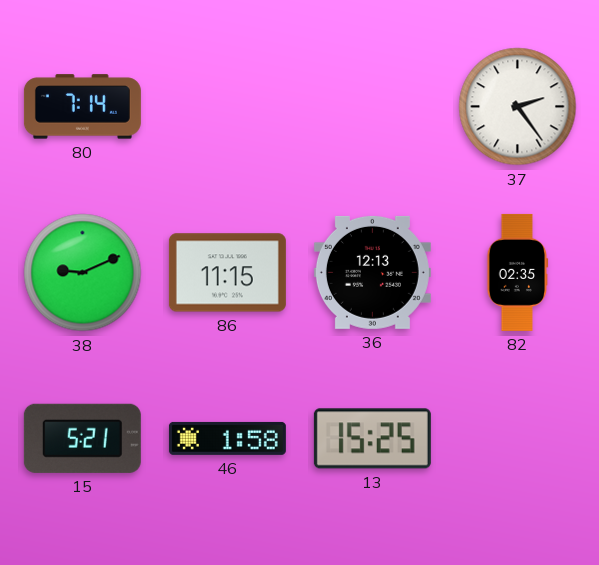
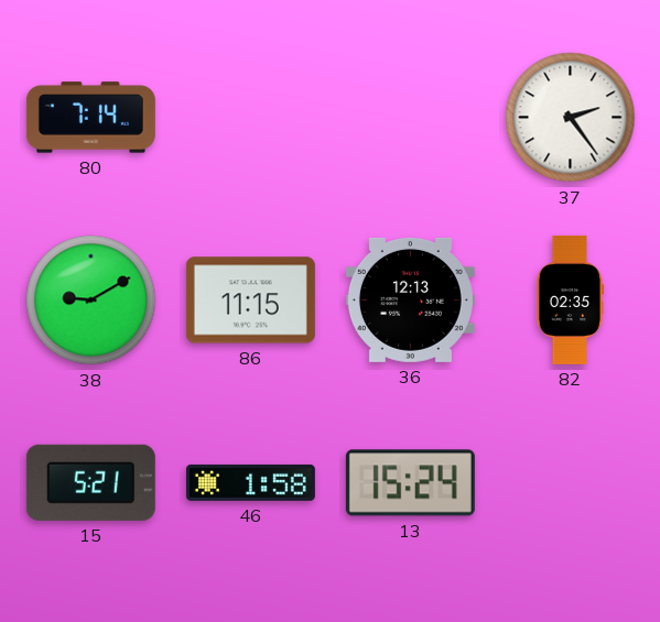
38: 9:11 -> 9:10 (91, 301)
13: 15:25 -> 15:24 (410, 483)
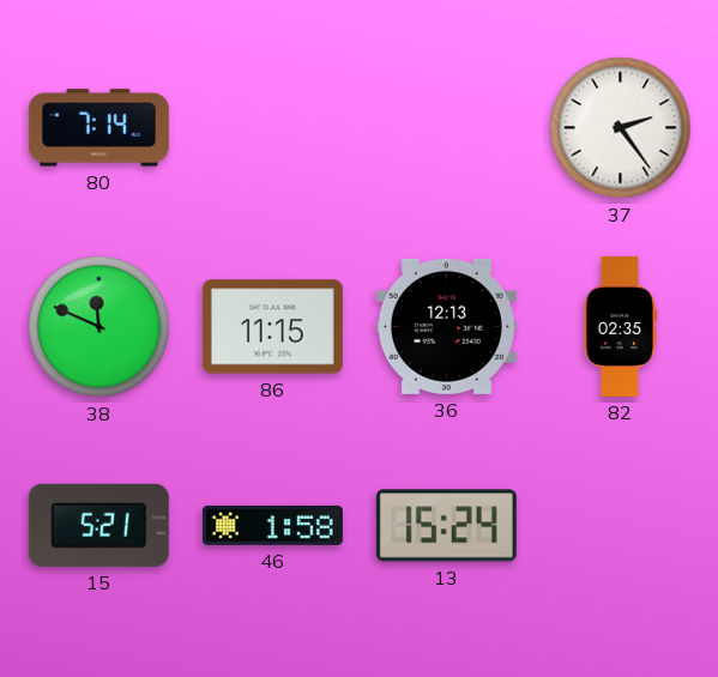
38: 9:10 -> 11:49 (99, 327)
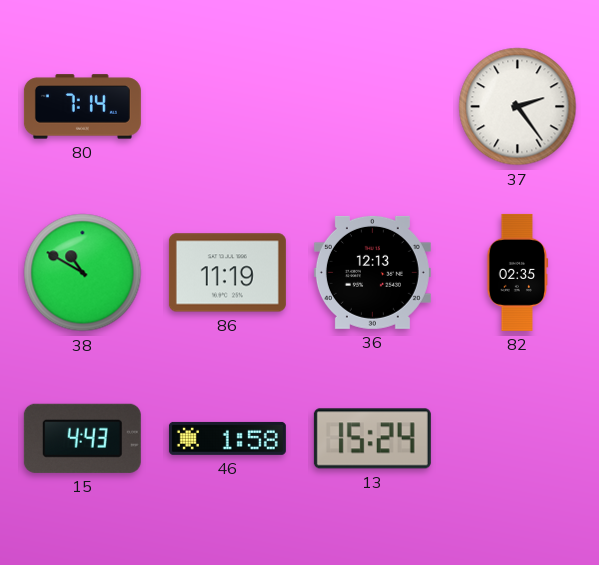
38: 11:49 -> 10:50 (83, 273)
86: 11:15 -> 11:19 (227, 273)
15: 5:21 -> 4:43 (82, 438)
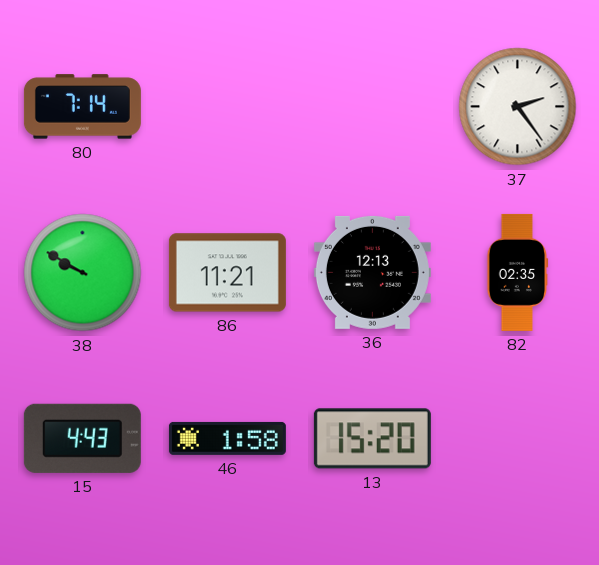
38: 10:50 -> 9:50 (83, 273)
86: 11:19 -> 11:21 (227, 273)
13: 15:24 -> 15:20 (372, 439)
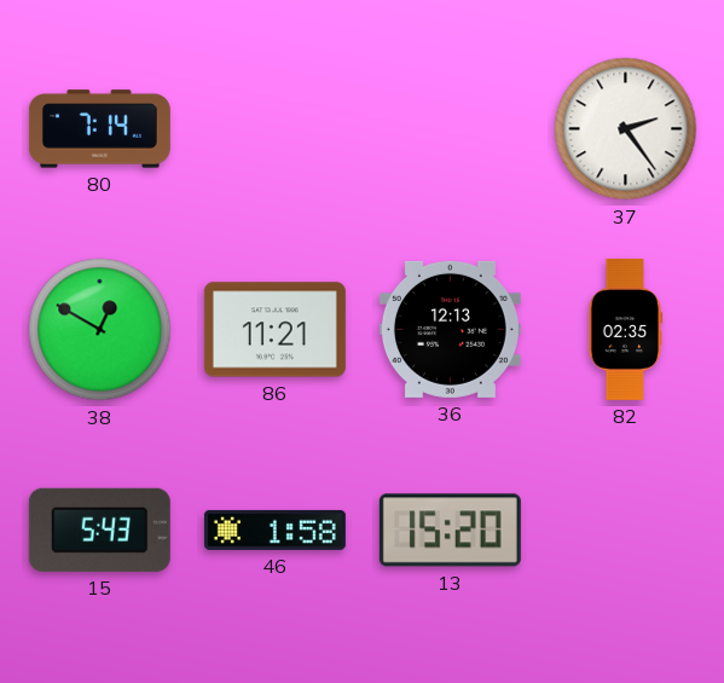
38: 9:50 -> 12:50 (100, 330)
15: 4:43 -> 5:43 (99, 529)
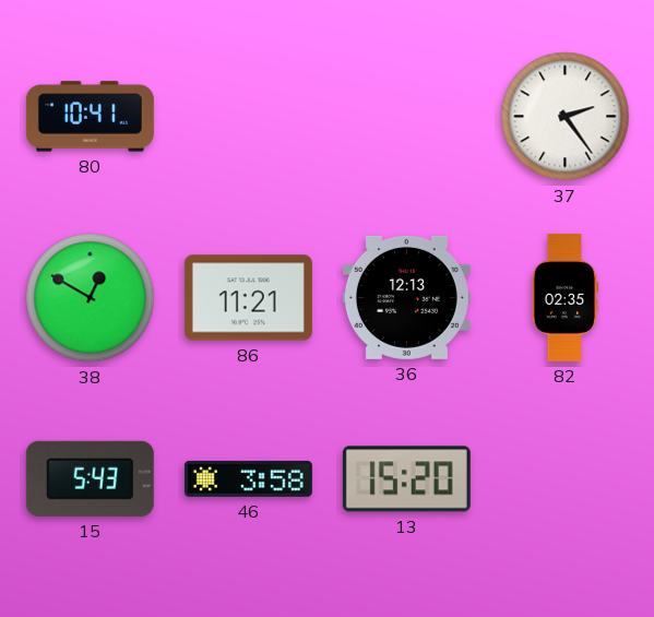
80: 7:14 -> 10:41 (90, 117)
46: 1:58 -> 3:58 (248, 478)
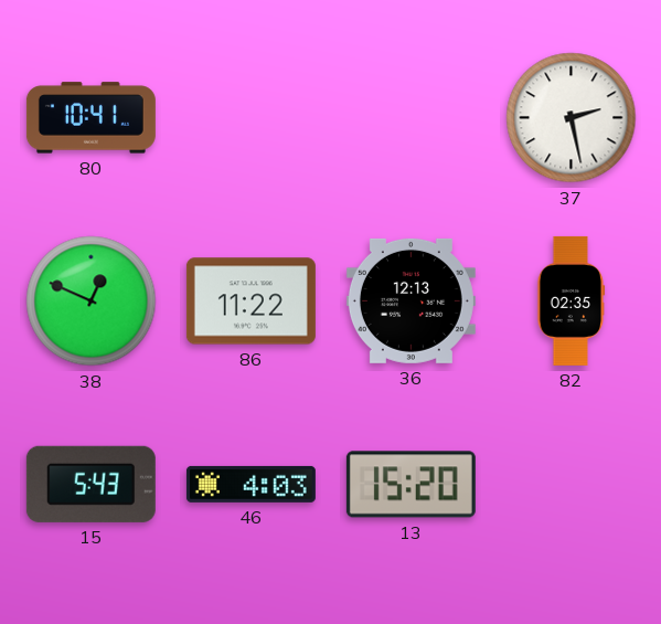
37: 2:24 -> 2:28 (572, 118)
38: 12:50 -> 12:49 (92, 302)
86: 11:21 -> 11:22 (250, 302)
46: 3:58 -> 4:03 (250, 484)
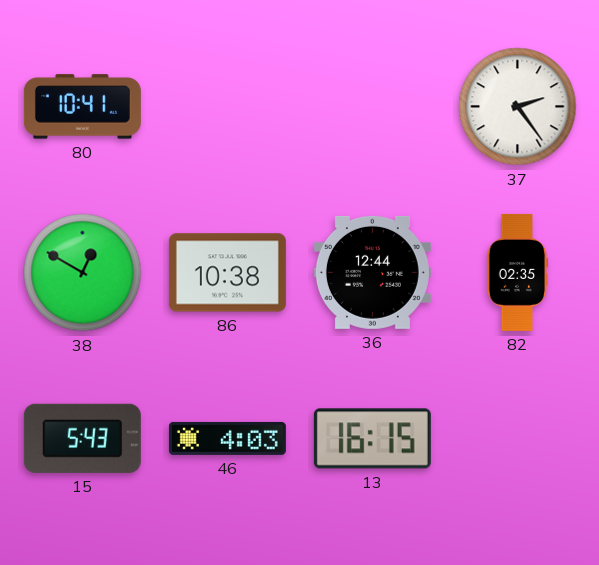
37: 2:28 -> 2:24 (518, 107)
38: 12:49 -> 12:50 (83, 273)
86: 11:22 -> 10:38 (227, 273)
36: 12:13 -> 12:44 (372, 272)
13: 15:20 -> 16:15 (372, 439)
